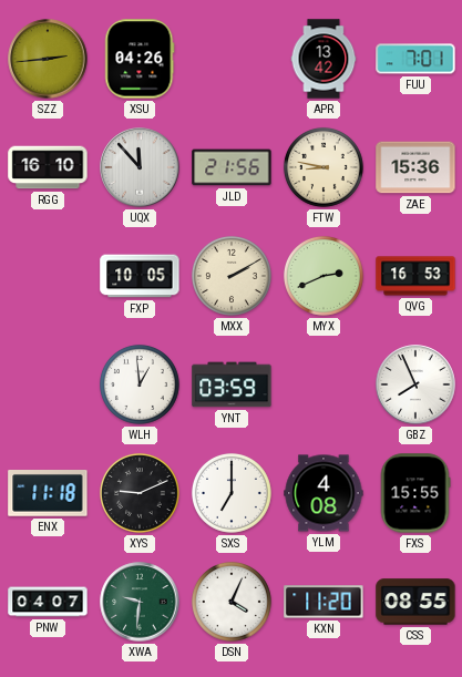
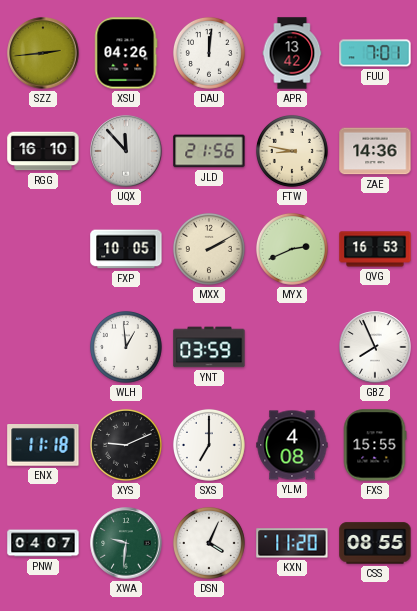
DAU: none -> 12:01 (209, 53)
ZAE: 15:36 -> 14:36 (375, 151)
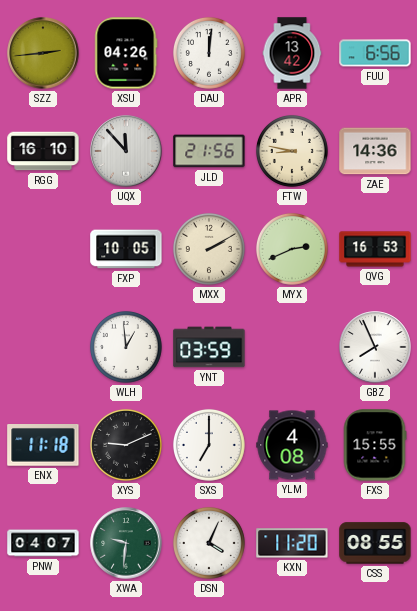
FUU: 7:01 -> 6:56 (375, 53)
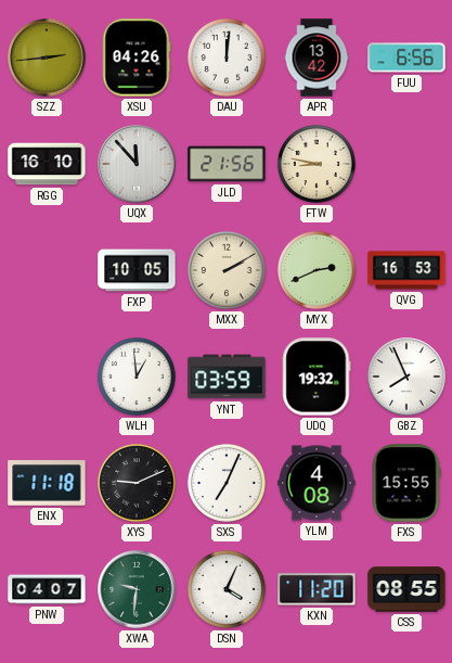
ZAE: 14:36 -> none (375, 151)
UDQ: none -> 19:32 (317, 377)
SXS: 7:00 -> 7:04 (227, 483)
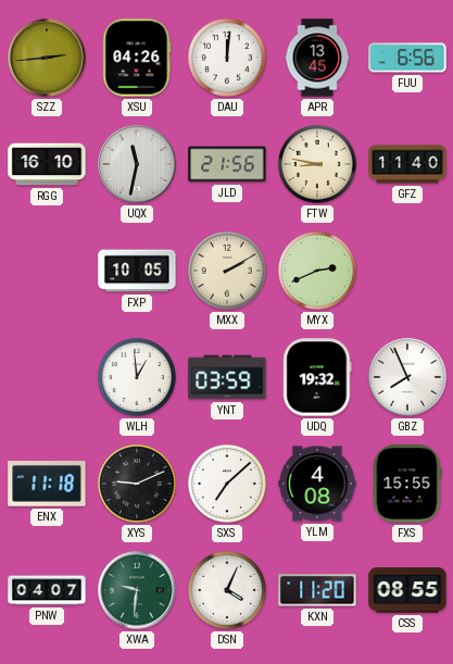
APR: 13:42 -> 13:45 (317, 58)
UQX: 11:53 -> 11:32 (137, 164)
GFZ: none -> 11:40 (407, 164)
QVG: 16:53 -> none (406, 270)
SXS: 7:04 -> 7:08 (227, 484)
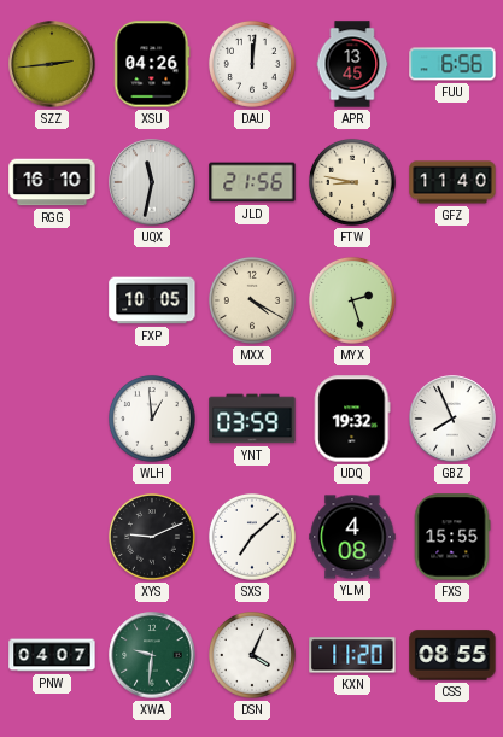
MXX: 2:10 -> 4:20 (252, 300)
MYX: 2:41 -> 2:27 (352, 300)
ENX: 11:18 -> none (47, 485)
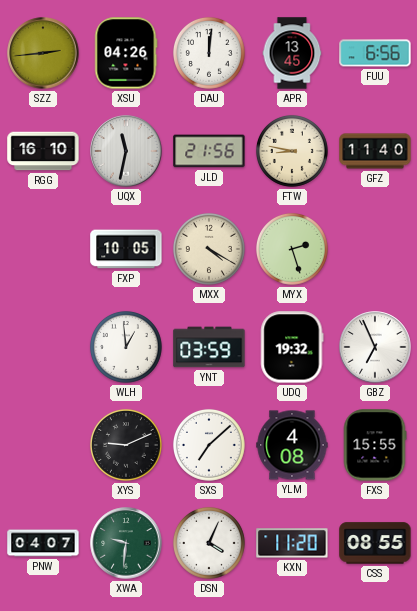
GBZ: 7:56 -> 6:56 (375, 347)
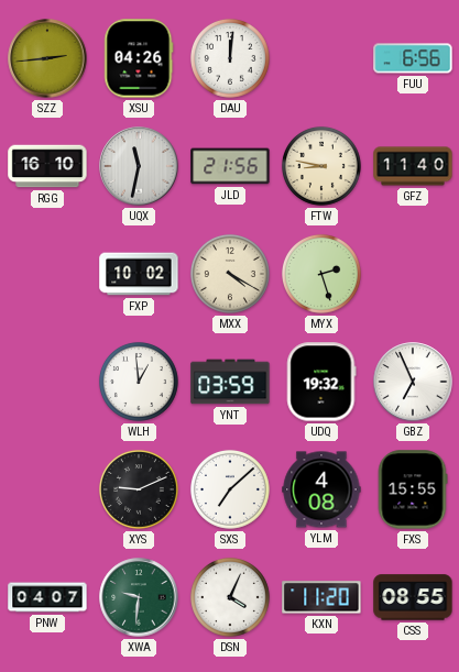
APR: 13:45 -> none (292, 53)
FXP: 10:05 -> 10:02 (139, 274)
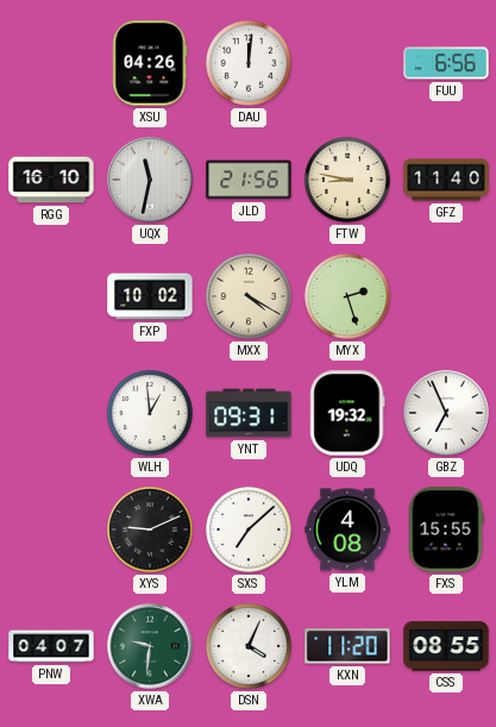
SZZ: 2:44 -> none (47, 58)
YNT: 03:59 -> 09:31 (249, 413)
